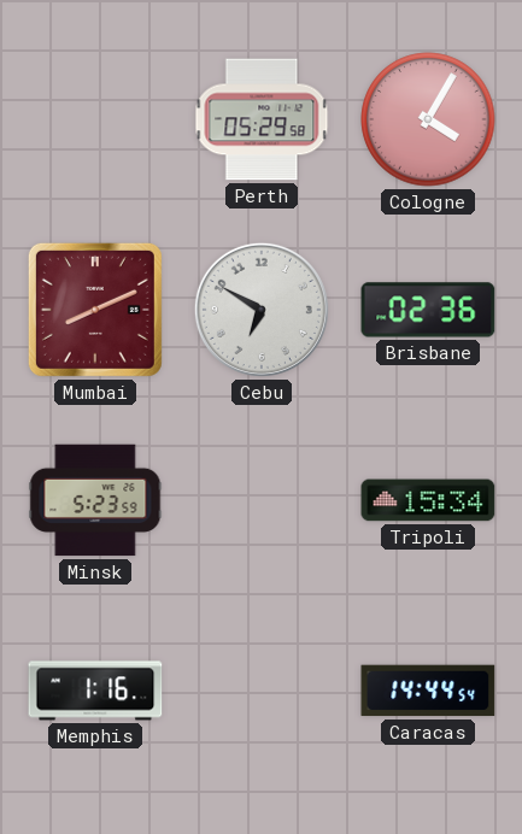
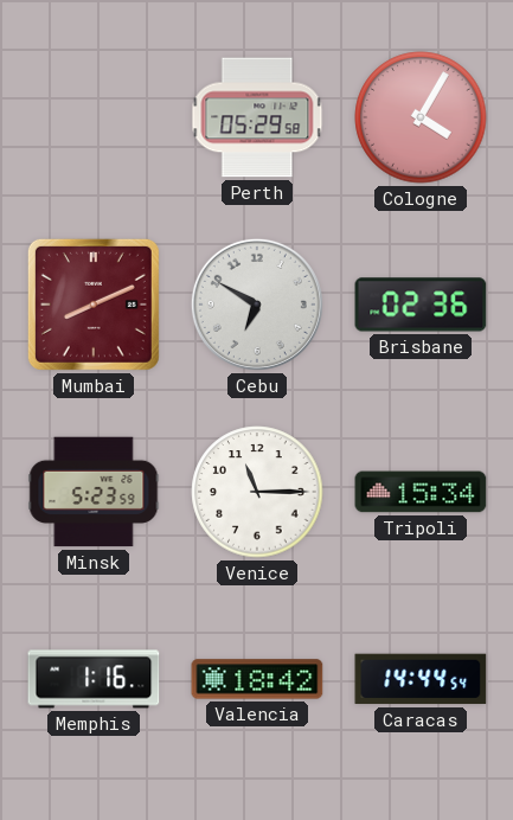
Venice: none -> 11:15 (257, 492)
Valencia: none -> 18:42 (257, 679)
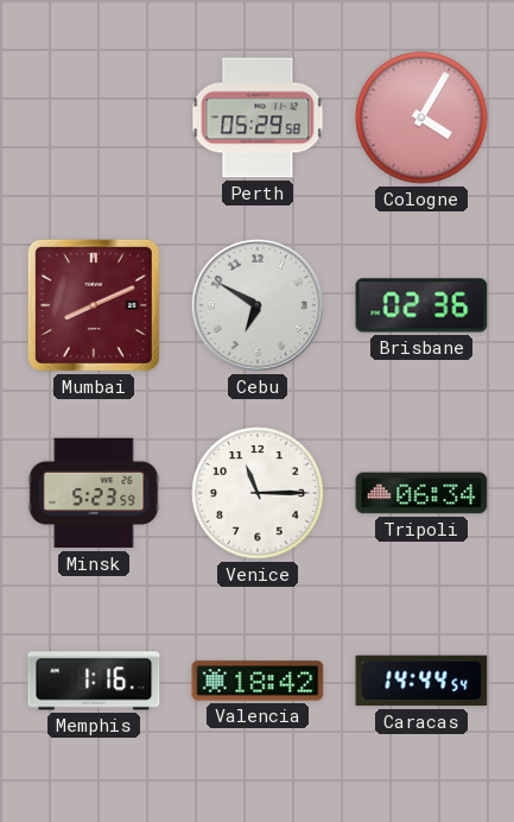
Tripoli: 15:34 -> 06:34 (421, 493)
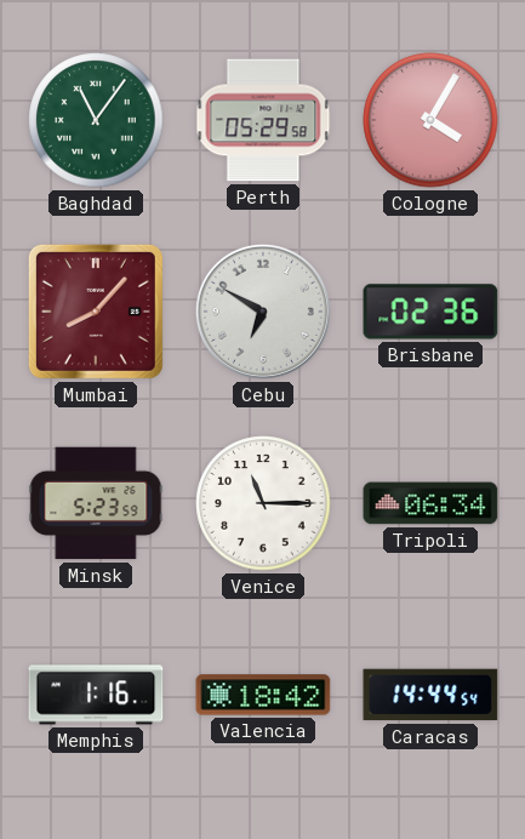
Baghdad: none -> 11:06 (96, 120)
Mumbai: 8:11 -> 8:07 (96, 312)
